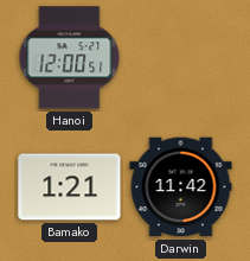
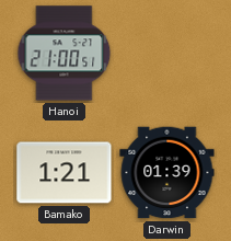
Hanoi: 12:00 -> 21:00 (65, 54)
Darwin: 11:42 -> 01:39 (168, 173)
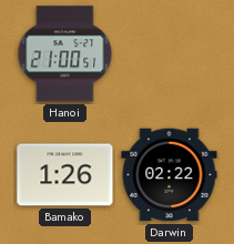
Bamako: 1:21 -> 1:26 (65, 175)
Darwin: 01:39 -> 02:22 (170, 175)
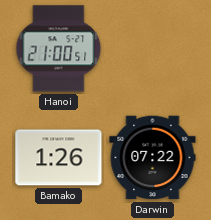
Darwin: 02:22 -> 07:22 (153, 158)
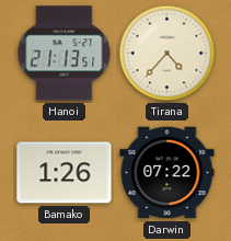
Hanoi: 21:00 -> 21:13 (65, 54)
Tirana: none -> 4:37 (168, 54)
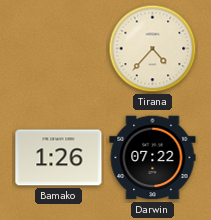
Hanoi: 21:13 -> none (65, 54)
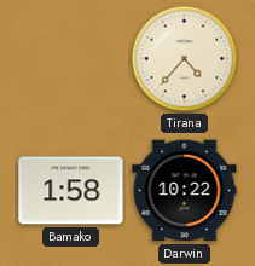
Bamako: 1:26 -> 1:58 (71, 191)
Darwin: 07:22 -> 10:22 (185, 191)
